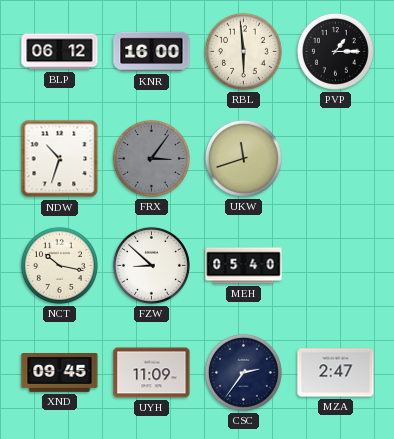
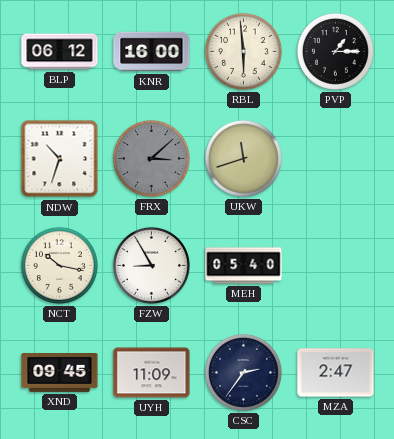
FRX: 3:06 -> 3:08 (151, 158)
FZW: 8:52 -> 8:55 (151, 265)
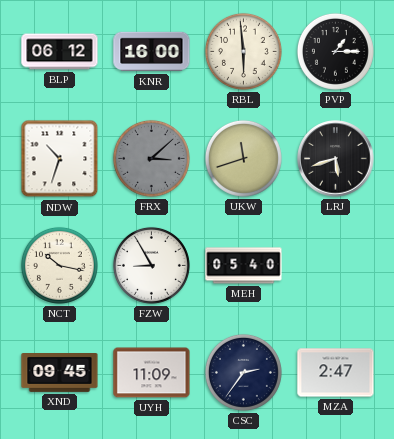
LRJ: none -> 5:42 (336, 159)
